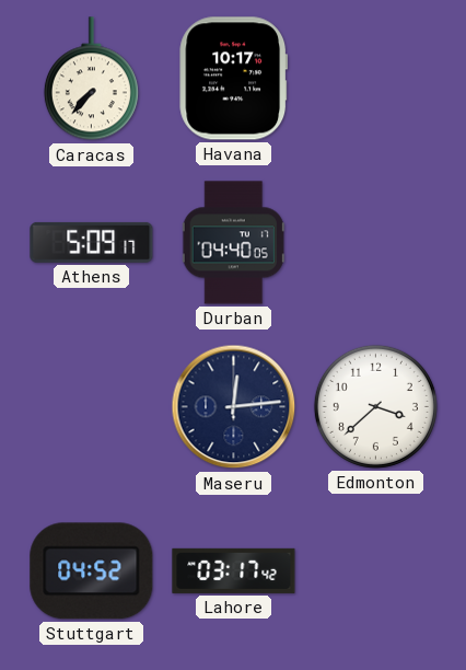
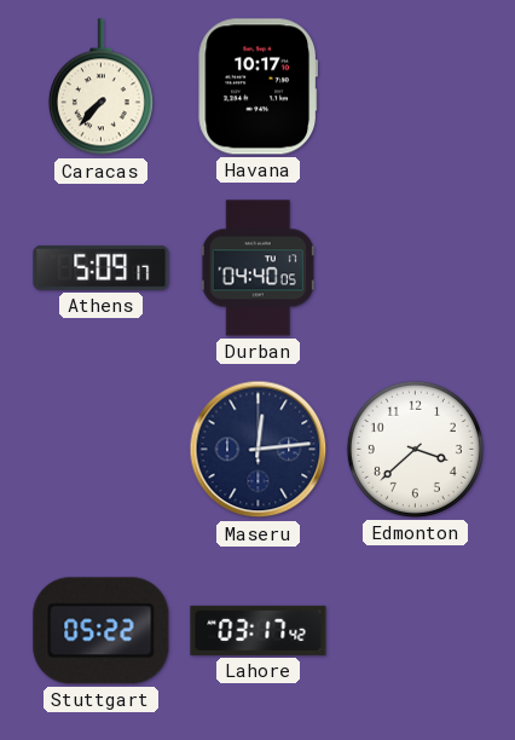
Stuttgart: 04:52 -> 05:22 (102, 631)
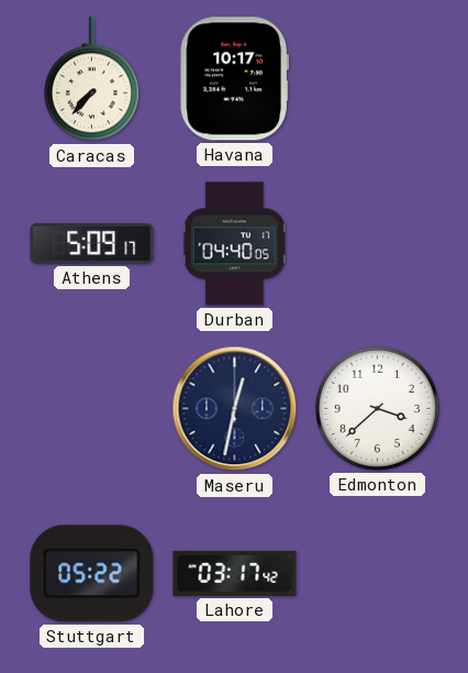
Maseru: 12:14 -> 12:32 (235, 409)
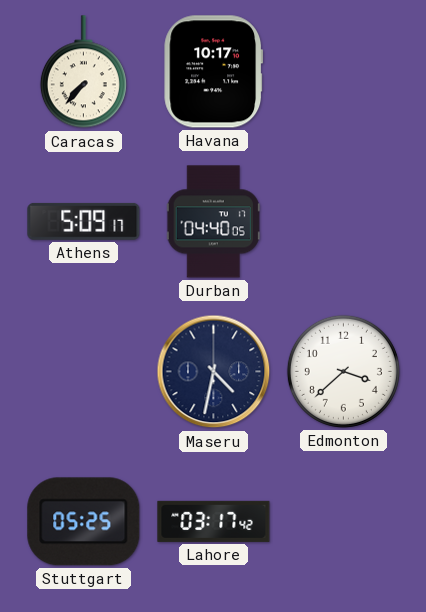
Maseru: 12:32 -> 4:32 (214, 372)
Stuttgart: 05:22 -> 05:25 (84, 522)
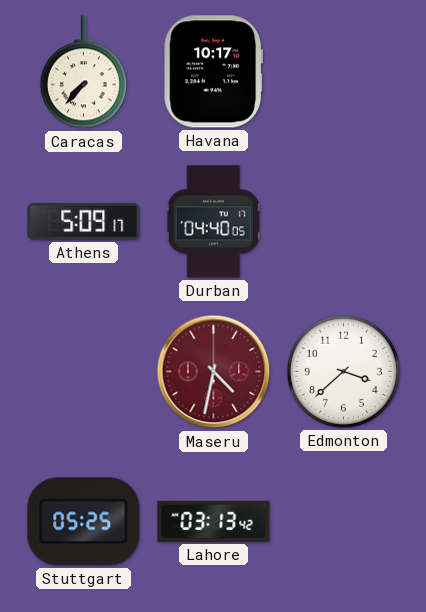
Maseru dial: navy -> burgundy (214, 372)
Lahore: 03:17 -> 03:13 (214, 521)
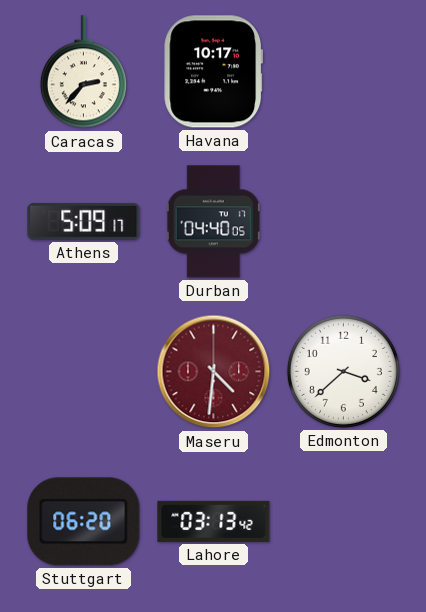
Caracas: 7:37 -> 2:37 (83, 72)
Maseru: 4:32 -> 4:31 (214, 372)
Stuttgart: 05:25 -> 06:20 (84, 522)
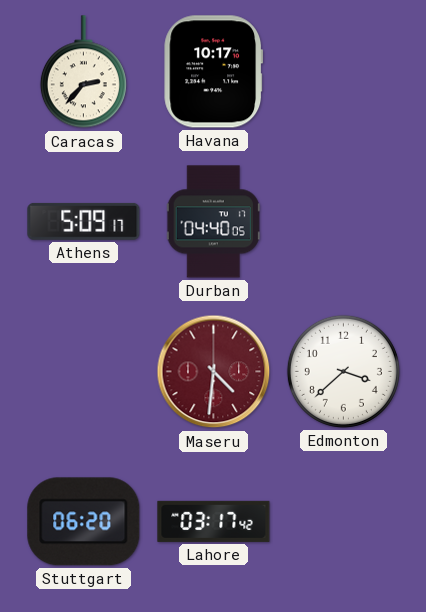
Lahore: 03:13 -> 03:17 (214, 521)
